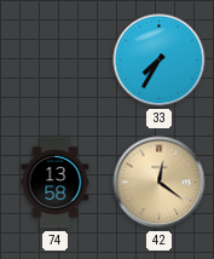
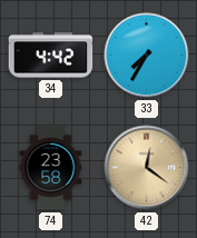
34: none -> 4:42 (51, 56)
74: 13:58 -> 23:58 (51, 168)
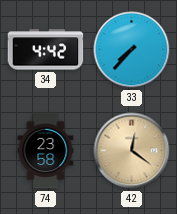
33: 7:35 -> 7:37 (132, 50)
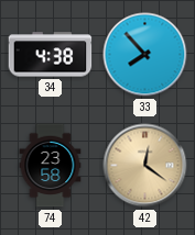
34: 4:42 -> 4:38 (51, 55)
33: 7:37 -> 7:53 (145, 55)
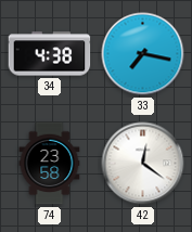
33: 7:53 -> 7:17 (143, 54)
42 dial: champagne -> white (143, 164)
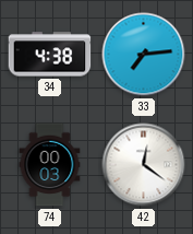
33: 7:17 -> 7:14 (144, 55)
74: 23:58 -> 00:03 (50, 165)
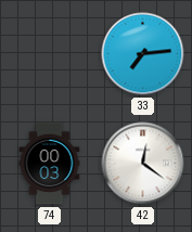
34: 4:38 -> none (50, 55)
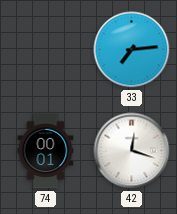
74: 00:03 -> 00:01 (46, 151)
42: 12:21 -> 12:18 (132, 151)
